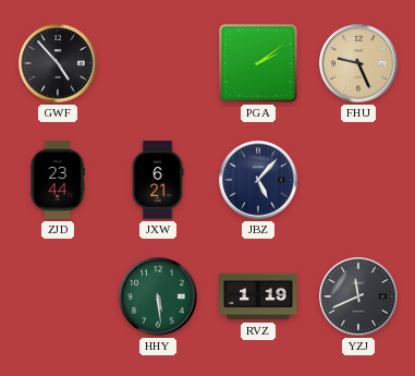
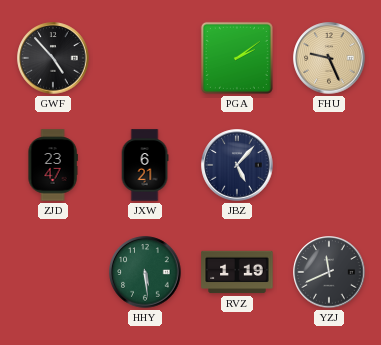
ZJD: 23:44 -> 23:47 (53, 165)
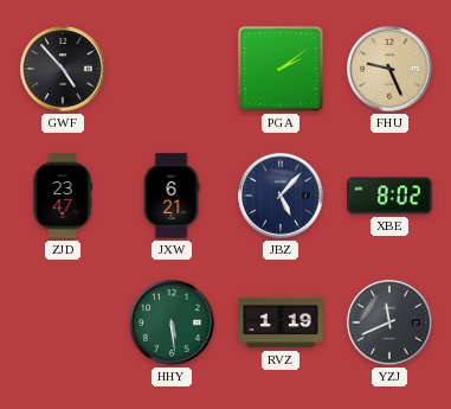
XBE: none -> 8:02 (389, 196)
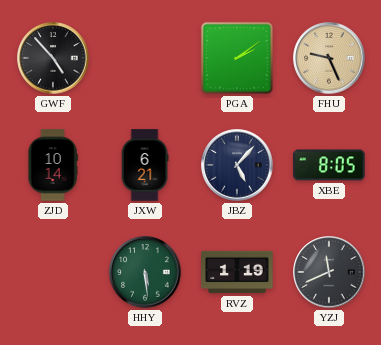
ZJD: 23:47 -> 10:14 (53, 165)
XBE: 8:02 -> 8:05 (329, 165)
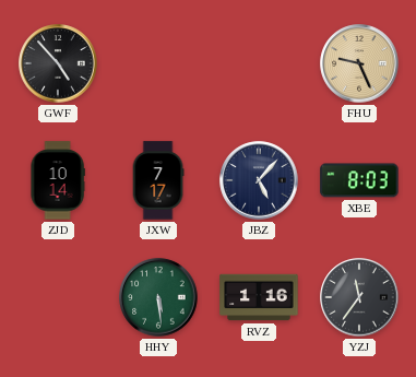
PGA: 2:09 -> none (237, 58)
JXW: 6:21 -> 7:17 (158, 180)
XBE: 8:05 -> 8:03 (359, 180)
RVZ: 1:19 -> 1:16 (259, 297)
YZJ: 11:41 -> 11:36 (359, 297)
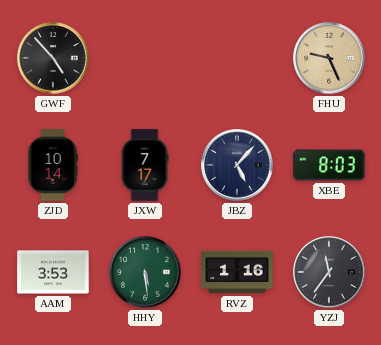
AAM: none -> 3:53 (53, 272)
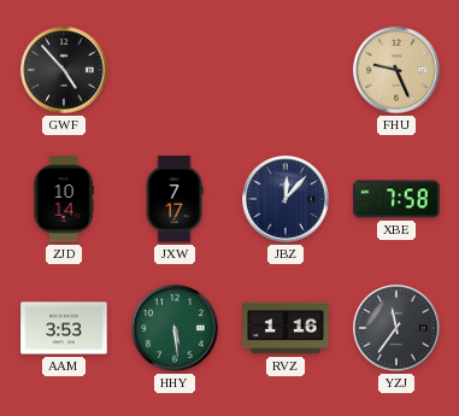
JBZ: 5:07 -> 12:07 (286, 199)
XBE: 8:03 -> 7:58 (396, 199)
